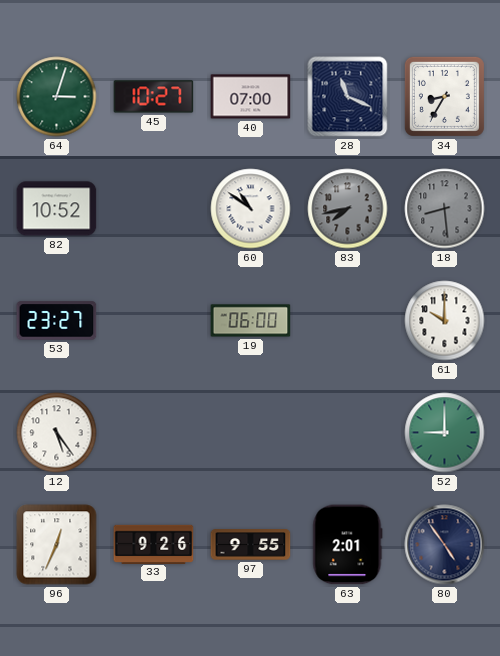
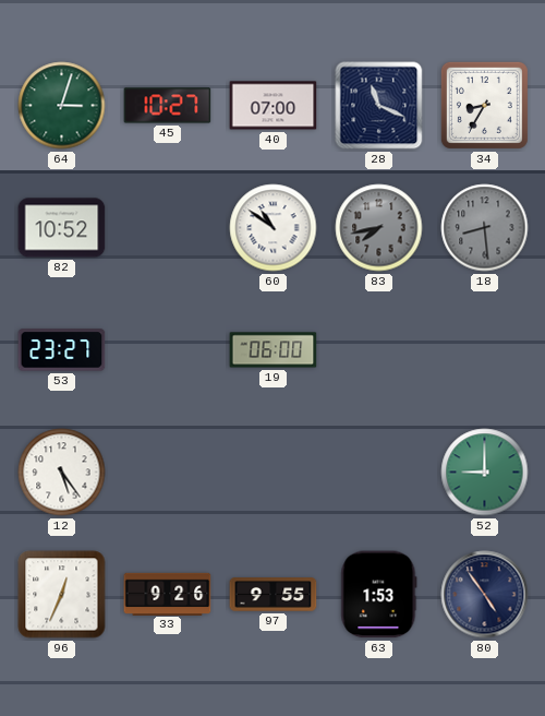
61: 10:00 -> none (445, 321)
63: 2:01 -> 1:53 (379, 595)
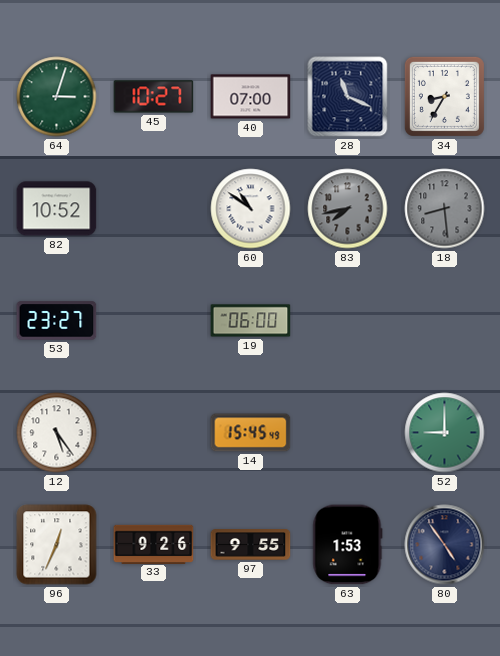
14: none -> 15:45 (251, 433)
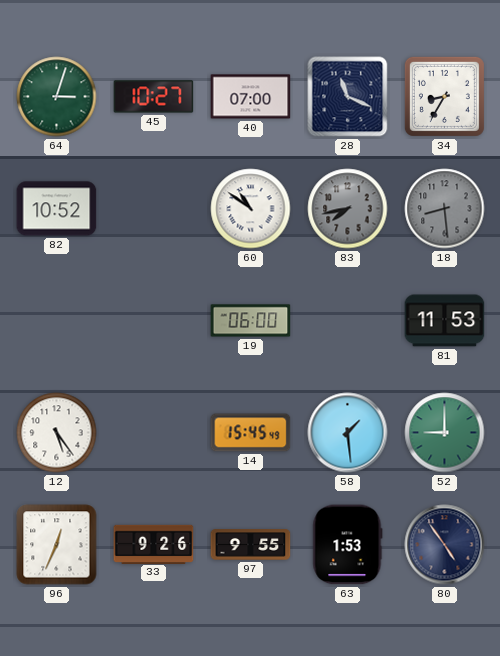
53: 23:27 -> none (57, 321)
81: none -> 11:53 (445, 321)
58: none -> 1:29 (348, 433)
